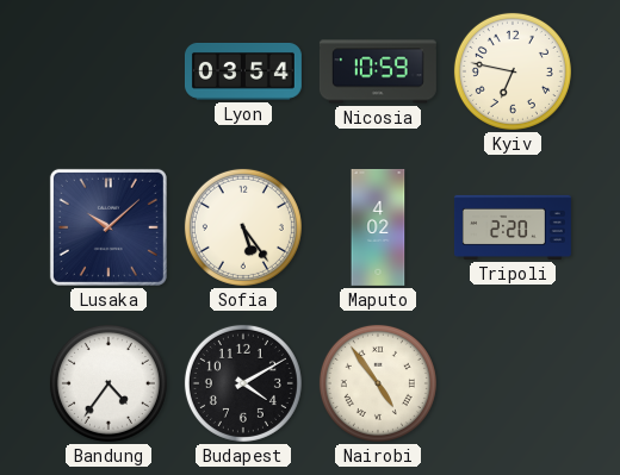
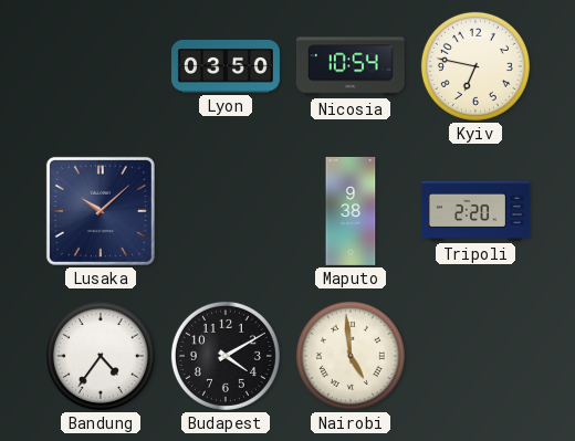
Lyon: 03:54 -> 03:50 (226, 66)
Nicosia: 10:59 -> 10:54 (351, 66)
Sofia: 5:24 -> none (243, 227)
Maputo: 4:02 -> 9:38 (351, 211)
Nairobi: 4:54 -> 4:59 (351, 356)
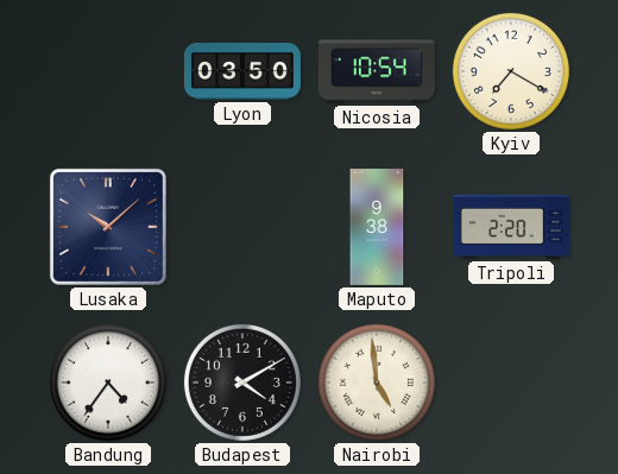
Kyiv: 6:47 -> 7:20 (511, 71)
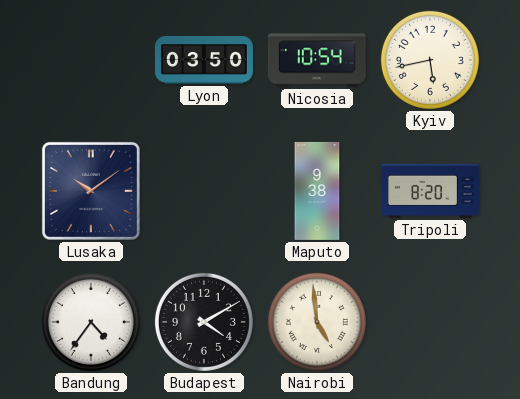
Kyiv: 7:20 -> 5:43 (430, 60)
Lusaka: 10:08 -> 10:09 (91, 191)
Tripoli: 2:20 -> 8:20 (430, 191)
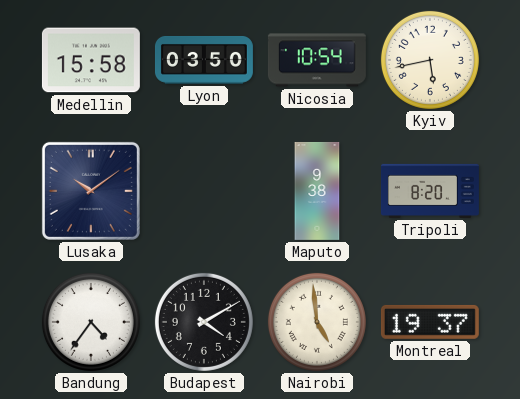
Medellin: none -> 15:58 (91, 60)
Montreal: none -> 19:37 (430, 322)
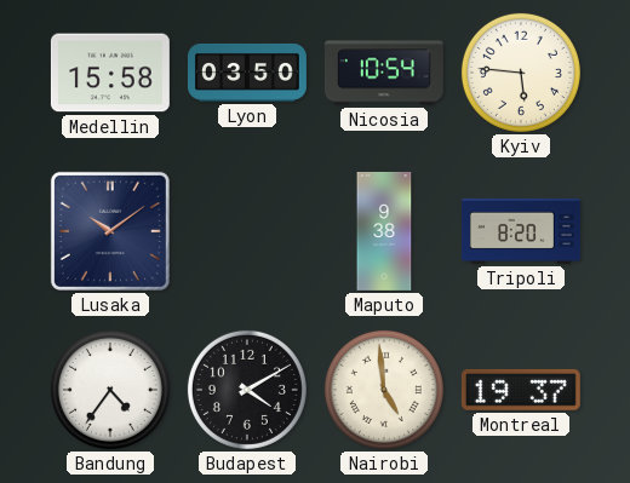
Kyiv: 5:43 -> 5:46 (521, 73)
